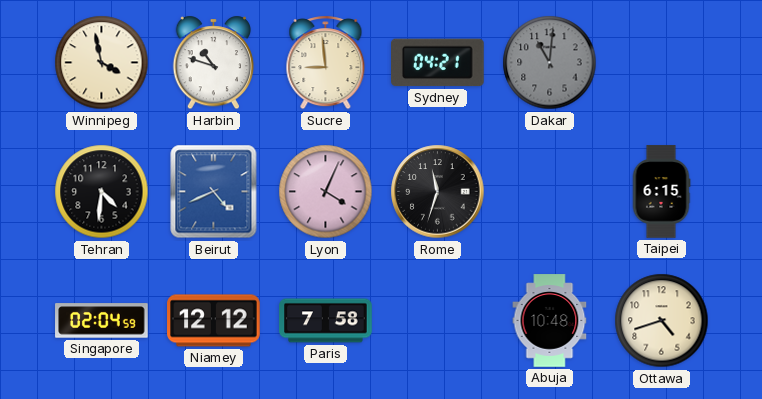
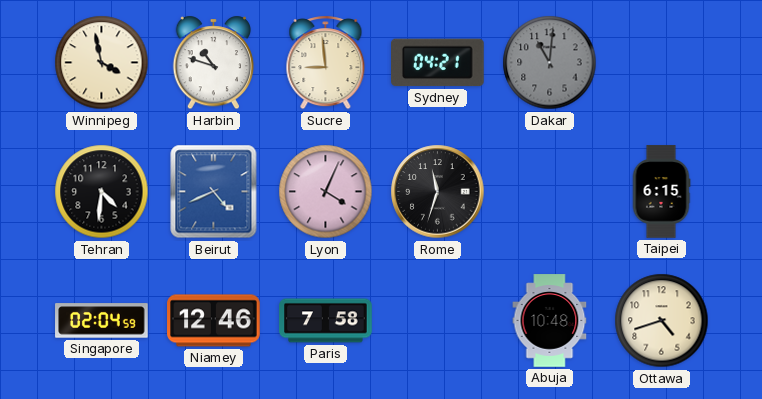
Niamey: 12:12 -> 12:46 (214, 321)
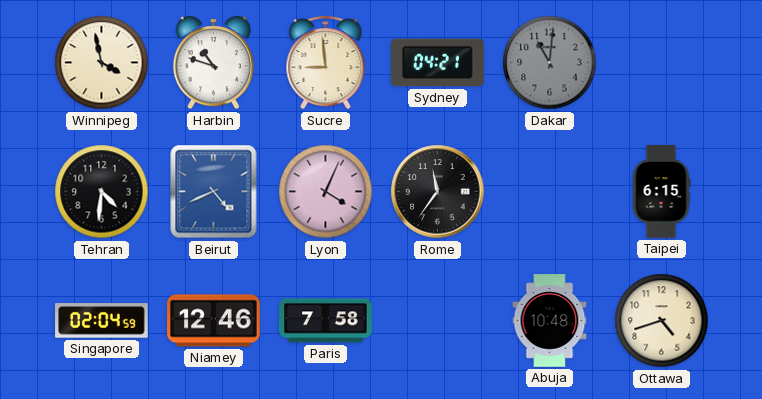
Rome: 11:33 -> 11:36 (438, 192)
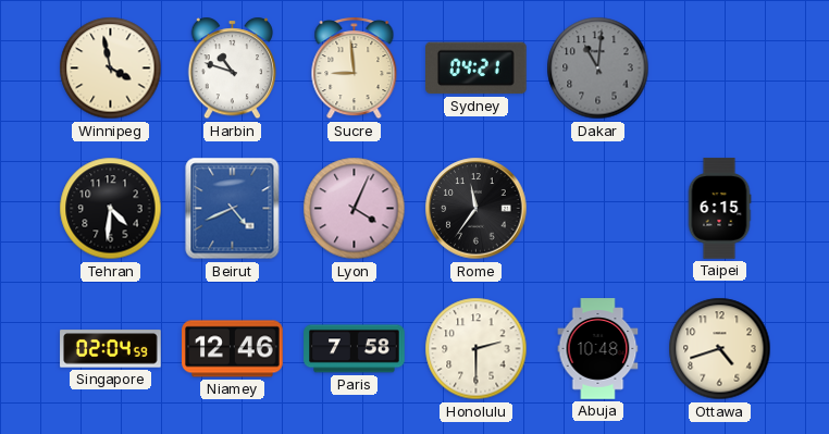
Honolulu: none -> 2:30 (477, 349)
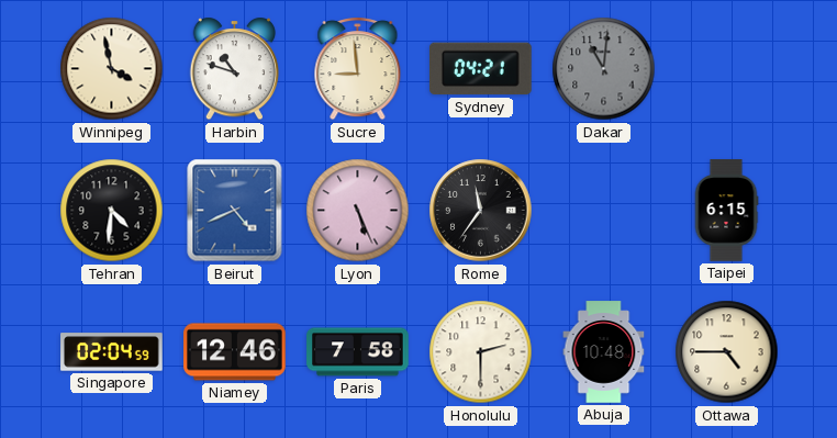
Lyon: 4:04 -> 5:26 (358, 211)
Ottawa: 4:42 -> 4:45 (727, 352)
